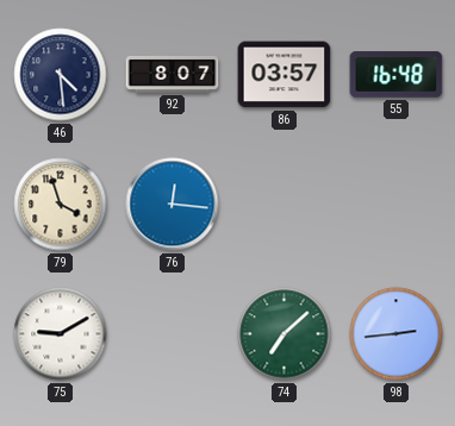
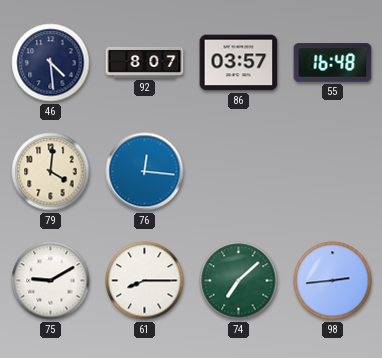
79: 3:57 -> 4:01 (51, 172)
61: none -> 8:15 (145, 281)
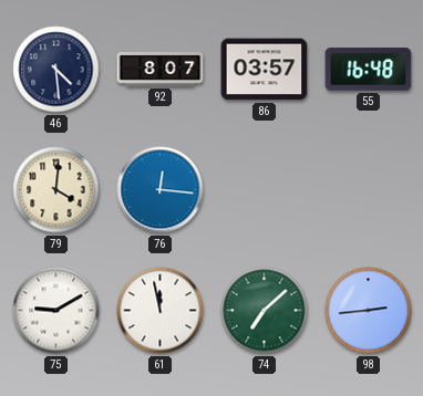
61: 8:15 -> 11:58 (161, 311)
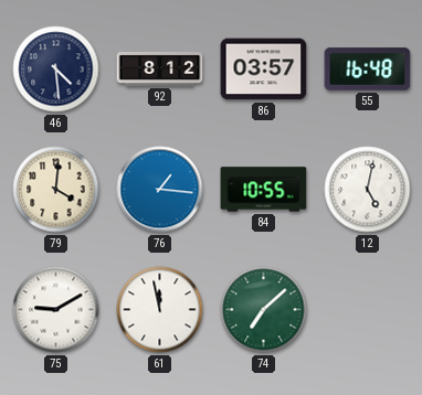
92: 8:07 -> 8:12 (160, 68)
76: 12:16 -> 1:16 (160, 190)
84: none -> 10:55 (264, 190)
12: none -> 5:02 (368, 190)
98: 2:44 -> none (369, 311)
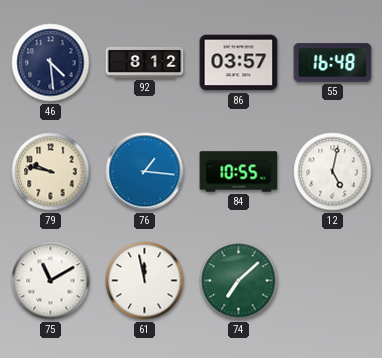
79: 4:01 -> 9:47 (51, 172)
75: 9:10 -> 11:10 (51, 281)
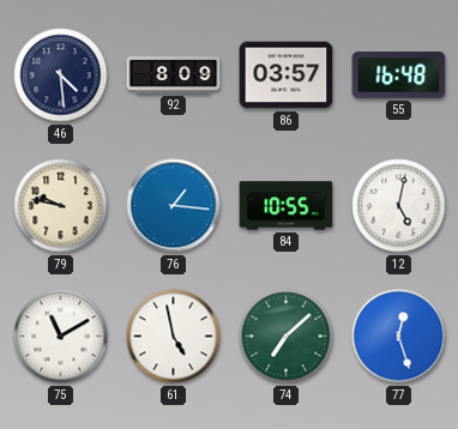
92: 8:12 -> 8:09 (174, 74)
61: 11:58 -> 4:58 (174, 337)
77: none -> 12:27 (399, 337)
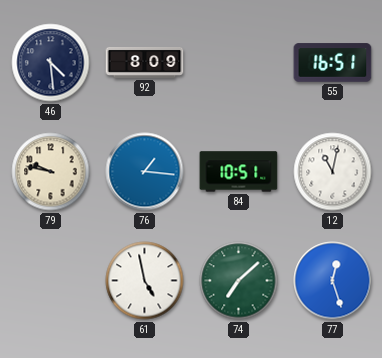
86: 03:57 -> none (287, 75)
55: 16:48 -> 16:51 (333, 63)
84: 10:55 -> 10:51 (239, 172)
12: 5:02 -> 11:02 (333, 172)
75: 11:10 -> none (61, 337)
